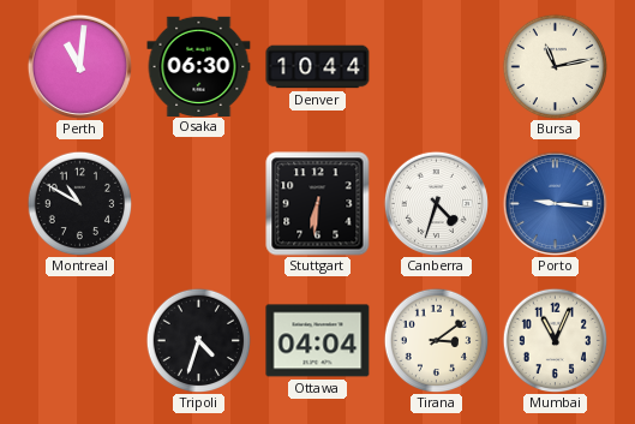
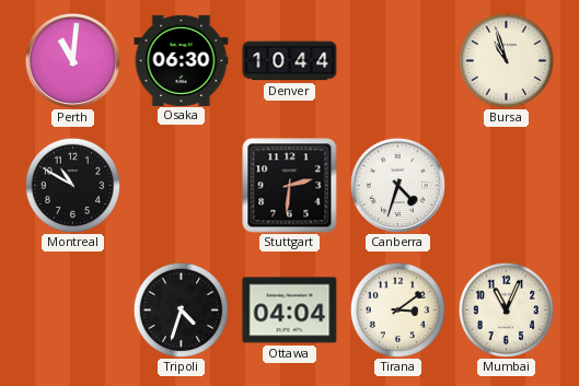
Bursa: 11:13 -> 10:57 (506, 60)
Stuttgart: 6:31 -> 2:31 (290, 186)
Porto: 9:16 -> none (555, 203)
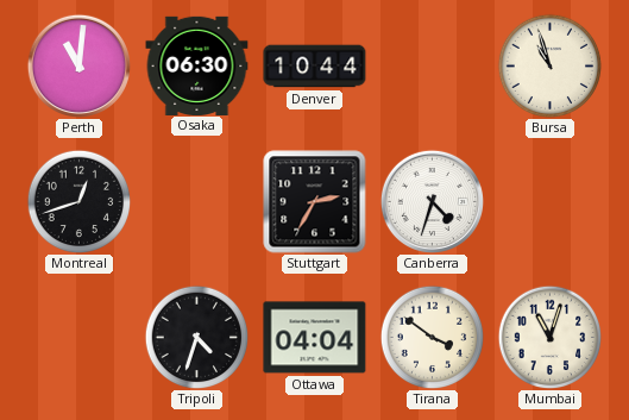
Montreal: 10:50 -> 12:42 (78, 201)
Stuttgart: 2:31 -> 2:35 (315, 202)
Tirana: 3:09 -> 3:51 (432, 337)
Mumbai: 11:04 -> 11:03 (549, 337)
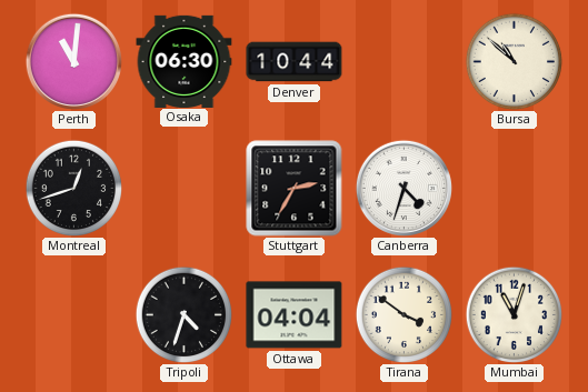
Bursa: 10:57 -> 10:52 (514, 61)
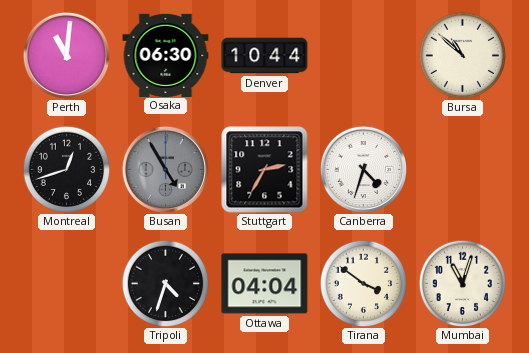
Busan: none -> 4:55 (165, 169)
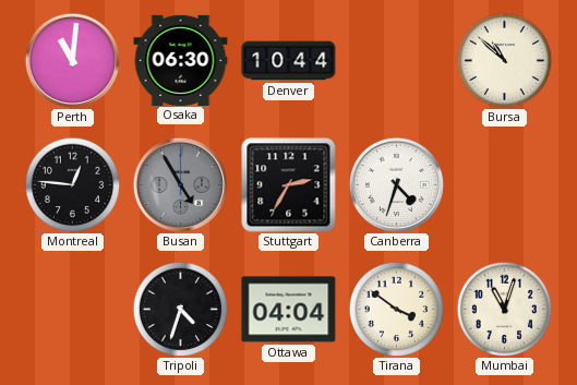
Montreal: 12:42 -> 12:46 (72, 184)
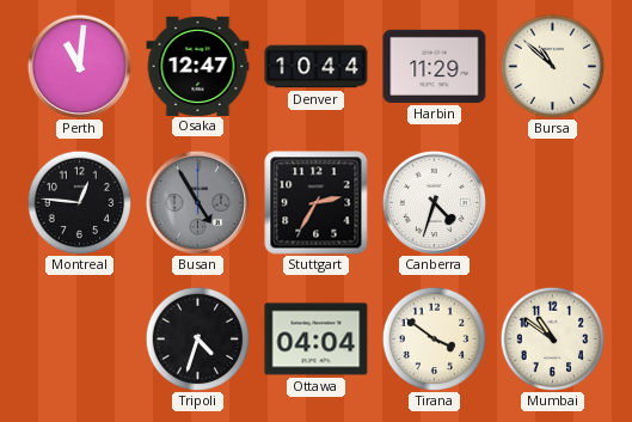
Osaka: 06:30 -> 12:47 (198, 66)
Harbin: none -> 11:29 (435, 66)
Mumbai: 11:03 -> 10:51 (552, 338)
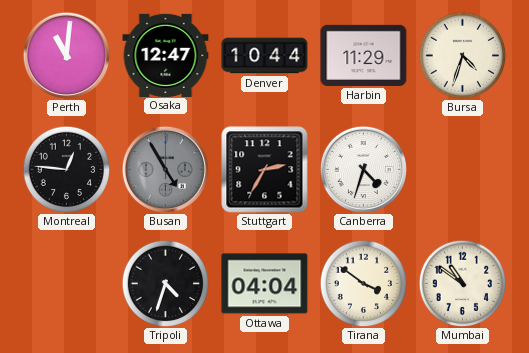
Bursa: 10:52 -> 4:33 (462, 55)
